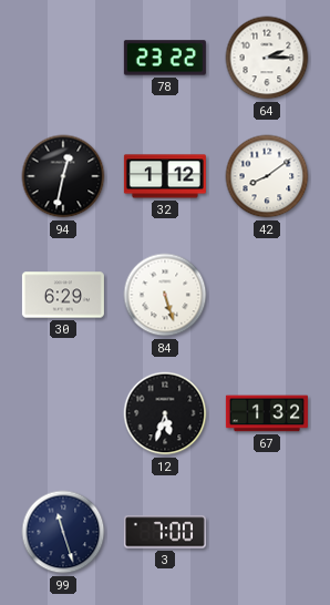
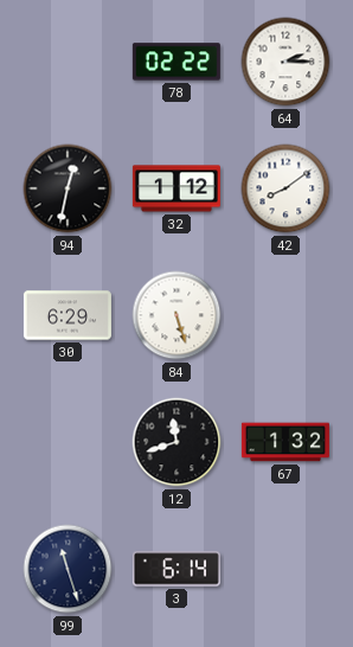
78: 23:22 -> 02:22 (176, 62)
12: 5:33 -> 11:42 (176, 442)
3: 7:00 -> 6:14 (176, 569)
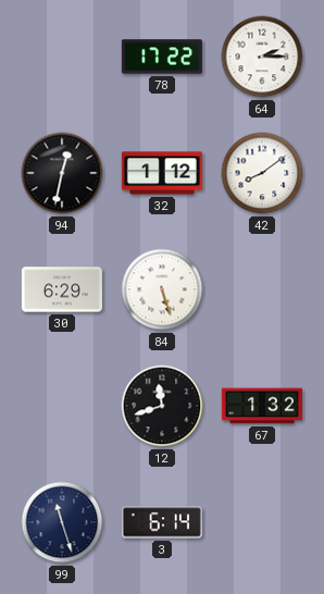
78: 02:22 -> 17:22 (162, 57)
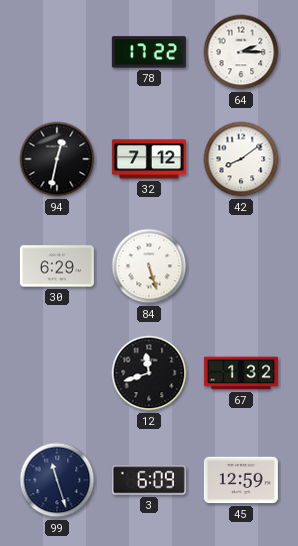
32: 1:12 -> 7:12 (149, 159)
3: 6:14 -> 6:09 (149, 480)
45: none -> 12:59 (241, 480)
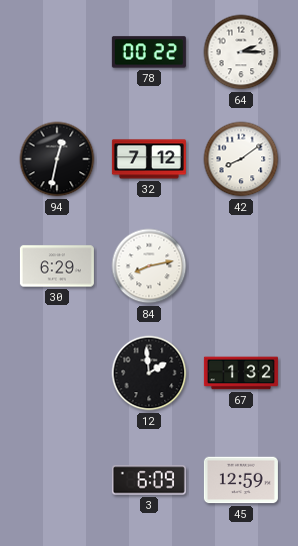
78: 17:22 -> 00:22 (149, 52)
84: 5:27 -> 8:13 (149, 266)
12: 11:42 -> 1:59 (149, 373)
99: 11:27 -> none (57, 480)
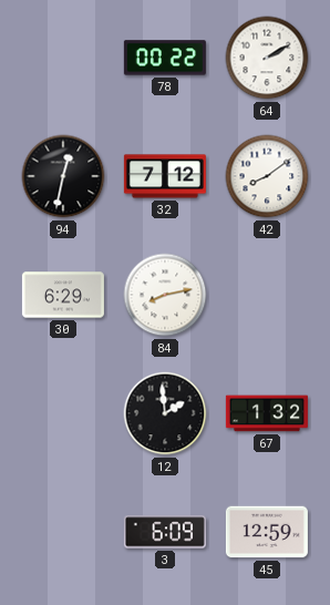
64: 2:15 -> 2:10 (267, 58)
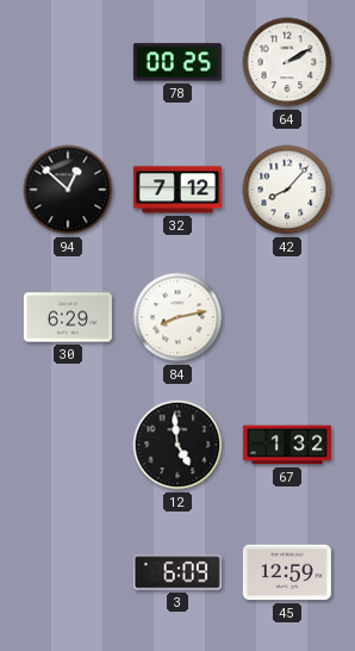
78: 00:22 -> 00:25 (177, 62)
94: 12:32 -> 12:52 (68, 190)
42: 8:09 -> 8:07 (287, 190)
12: 1:59 -> 4:59 (177, 445)
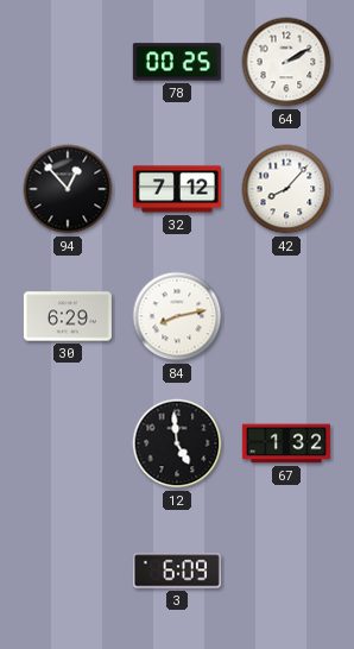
94: 12:52 -> 12:53 (68, 189)
45: 12:59 -> none (287, 572)
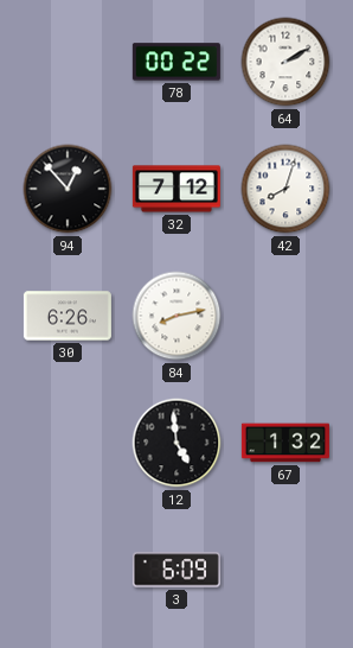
78: 00:25 -> 00:22 (176, 62)
42: 8:07 -> 8:03 (285, 189)
30: 6:29 -> 6:26 (68, 316)
